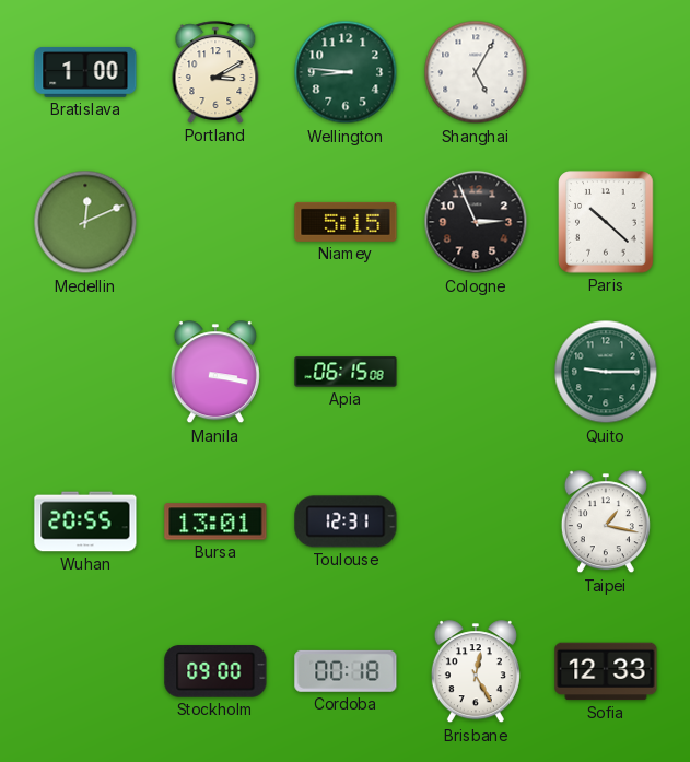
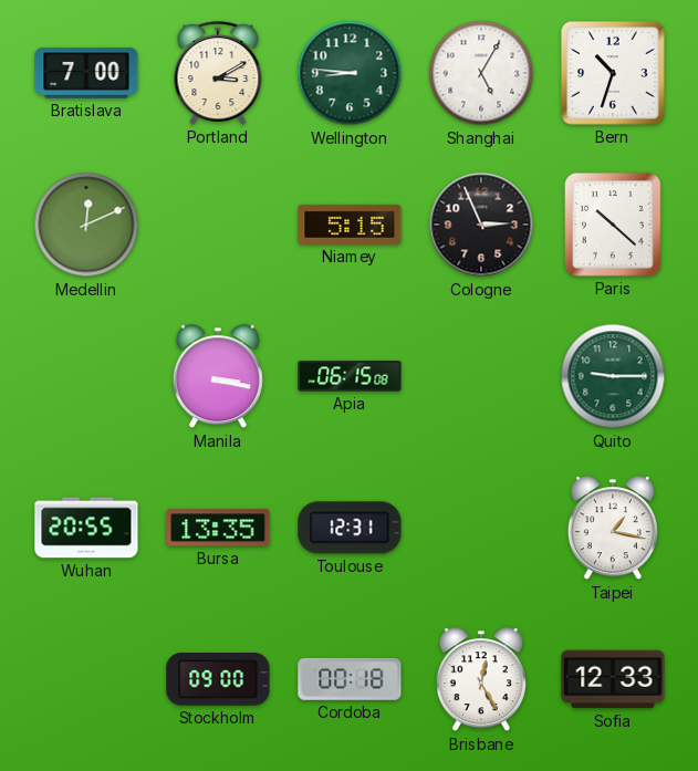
Bratislava: 1:00 -> 7:00 (86, 73)
Bern: none -> 10:33 (614, 74)
Bursa: 13:01 -> 13:35 (218, 528)
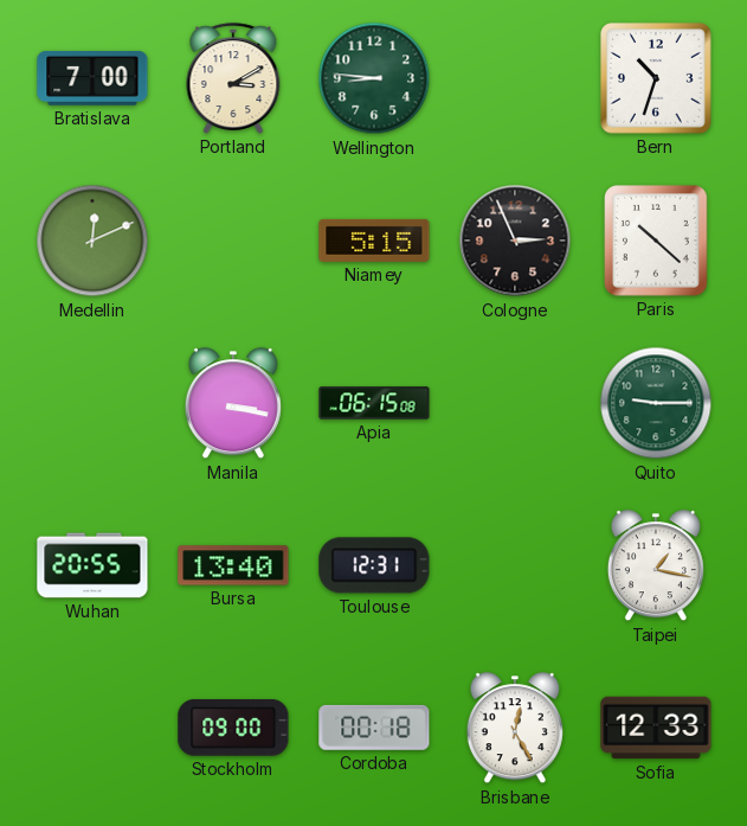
Shanghai: 5:05 -> none (481, 73)
Bursa: 13:35 -> 13:40 (233, 565)
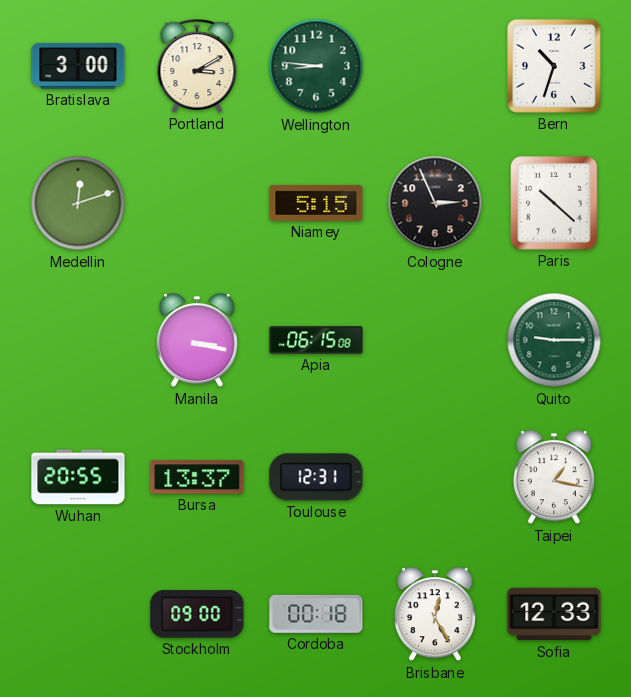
Bratislava: 7:00 -> 3:00 (78, 66)
Medellin: 12:11 -> 12:12 (78, 203)
Bursa: 13:40 -> 13:37 (197, 477)
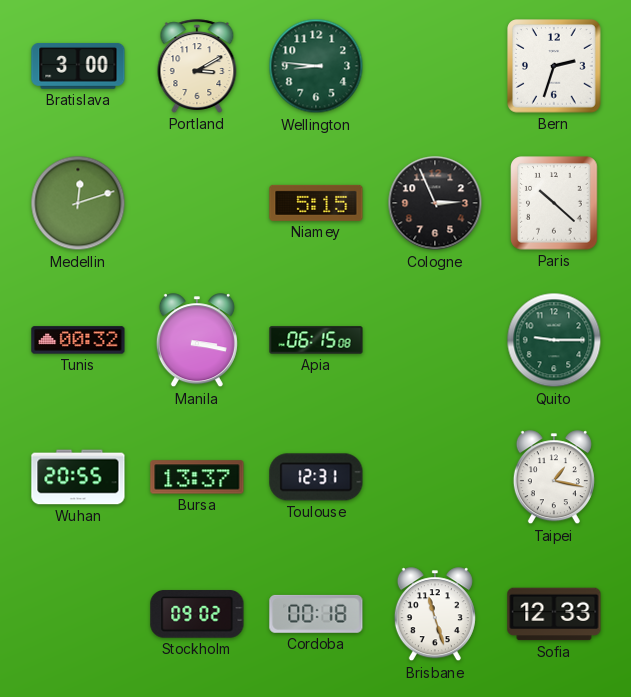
Bern: 10:33 -> 2:33 (555, 67)
Tunis: none -> 00:32 (78, 340)
Stockholm: 09:00 -> 09:02 (197, 614)
Brisbane: 12:25 -> 11:27 (435, 615)
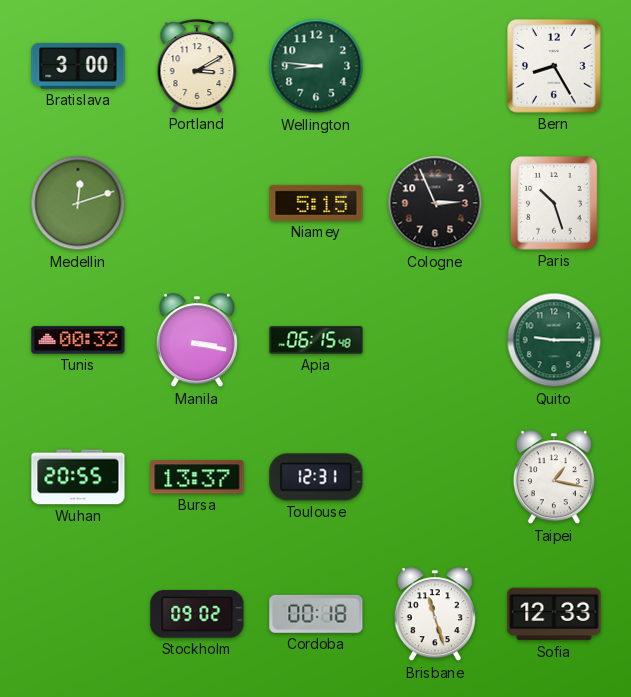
Bern: 2:33 -> 8:25 (555, 67)
Paris: 10:22 -> 10:27 (554, 203)
Apia: 06:15:08 -> 06:15:48 (316, 340)
